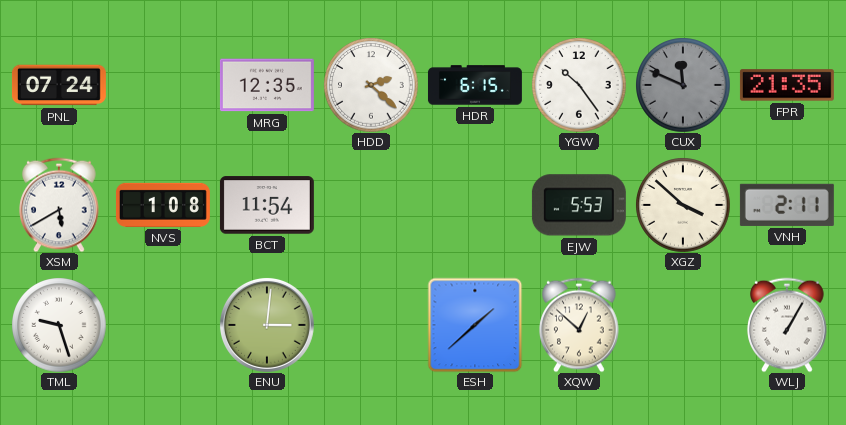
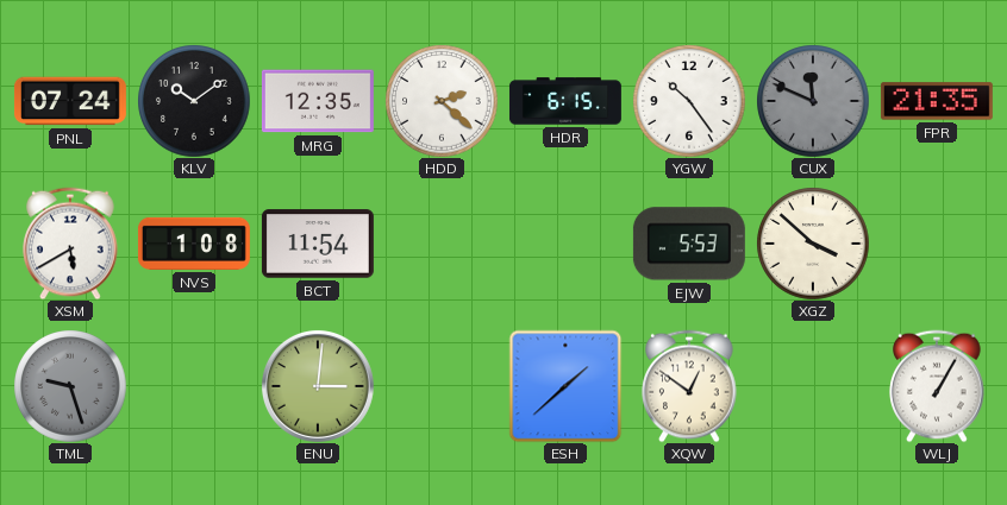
KLV: none -> 10:09 (194, 101)
VNH: 2:11 -> none (787, 205)
TML dial: white -> grey (70, 386)
XQW: 12:52 -> 12:51 (689, 386)
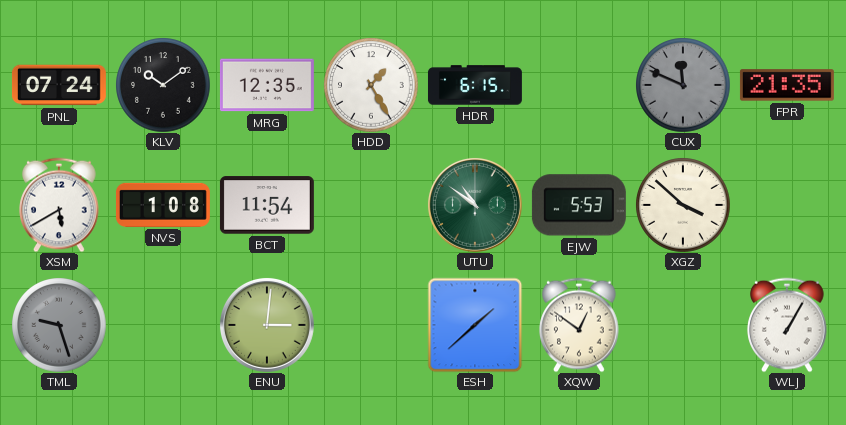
HDD: 2:22 -> 1:25 (371, 85)
YGW: 10:24 -> none (689, 101)
UTU: none -> 10:51 (475, 205)
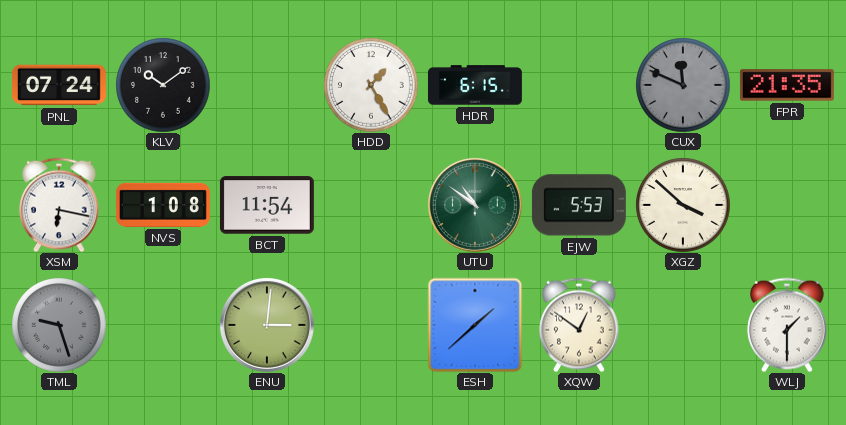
MRG: 12:35 -> none (267, 85)
XSM: 5:40 -> 6:17 (59, 205)
WLJ: 1:05 -> 1:30 (787, 325)
